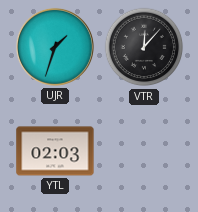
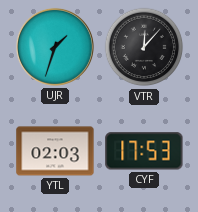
CYF: none -> 17:53 (144, 151)
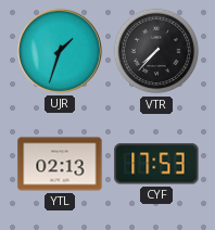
VTR: 12:07 -> 7:37 (156, 51)
YTL: 02:03 -> 02:13 (60, 164)
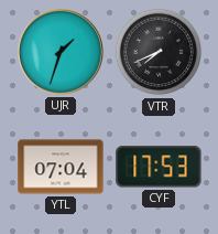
VTR: 7:37 -> 7:41 (159, 52)
YTL: 02:13 -> 07:04 (61, 167)
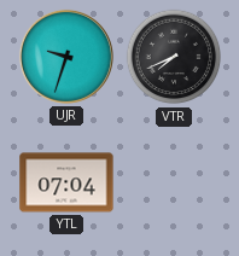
UJR: 1:33 -> 9:33 (66, 57)
CYF: 17:53 -> none (159, 167)
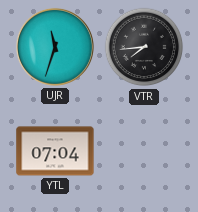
UJR: 9:33 -> 11:33 (55, 47)
VTR: 7:41 -> 7:44 (144, 47)
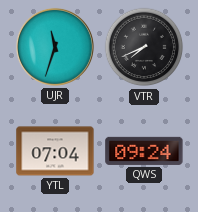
VTR: 7:44 -> 7:41 (144, 47)
QWS: none -> 09:24 (144, 151)
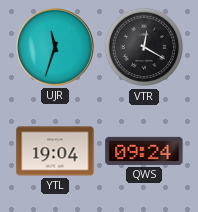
VTR: 7:41 -> 12:20 (144, 47)
YTL: 07:04 -> 19:04 (55, 151)
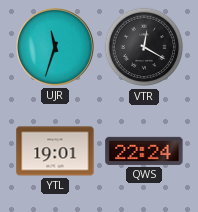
YTL: 19:04 -> 19:01 (55, 151)
QWS: 09:24 -> 22:24 (144, 151)
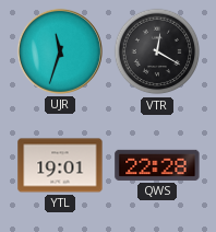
QWS: 22:24 -> 22:28 (157, 165)
